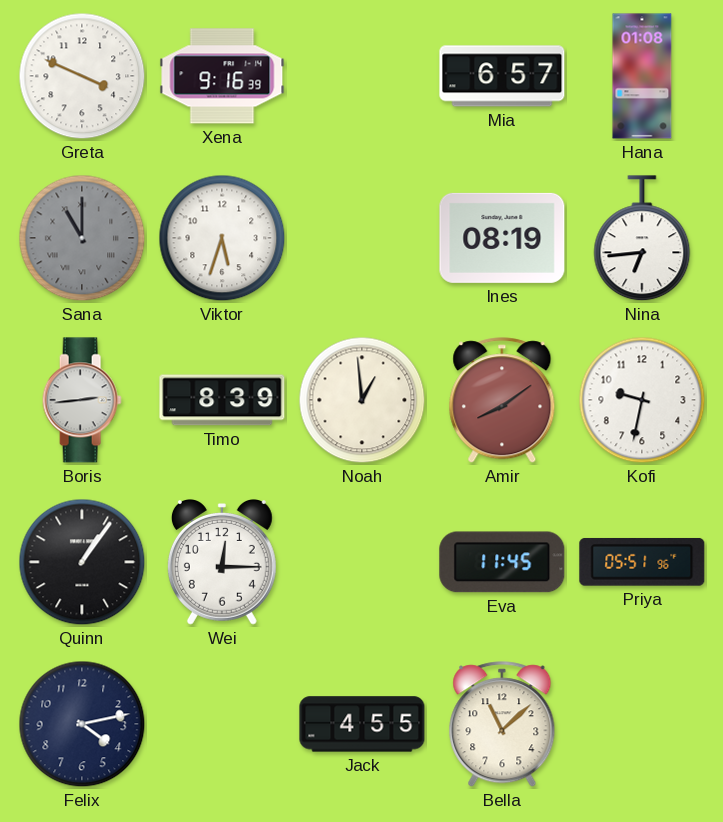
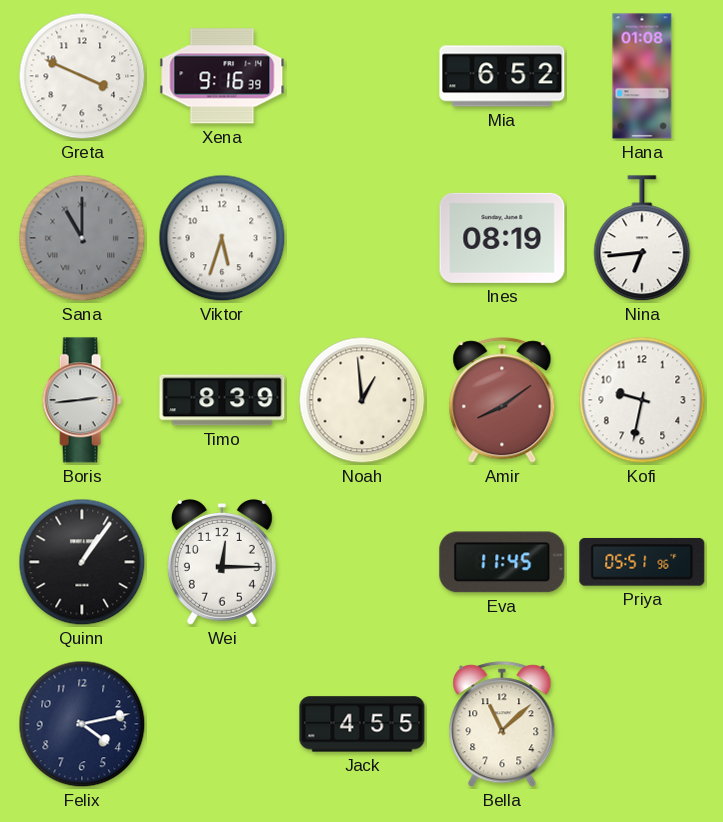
Mia: 6:57 -> 6:52 (502, 76)
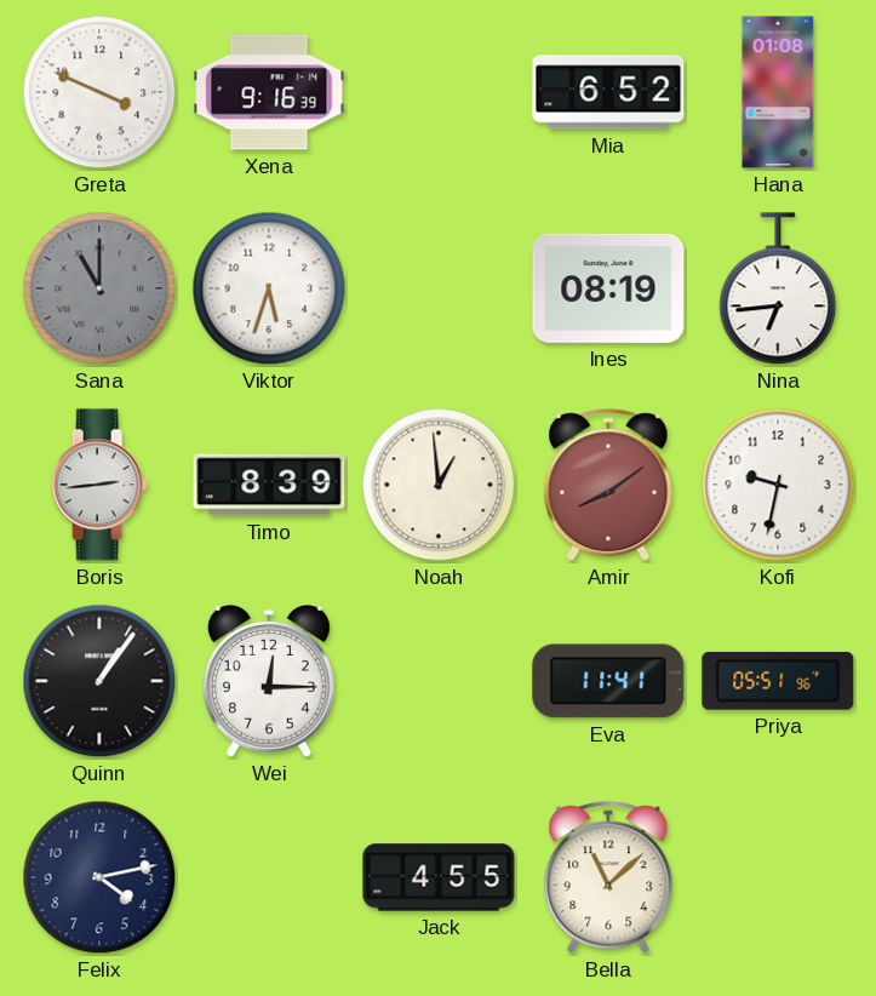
Eva: 11:45 -> 11:41 (608, 681)
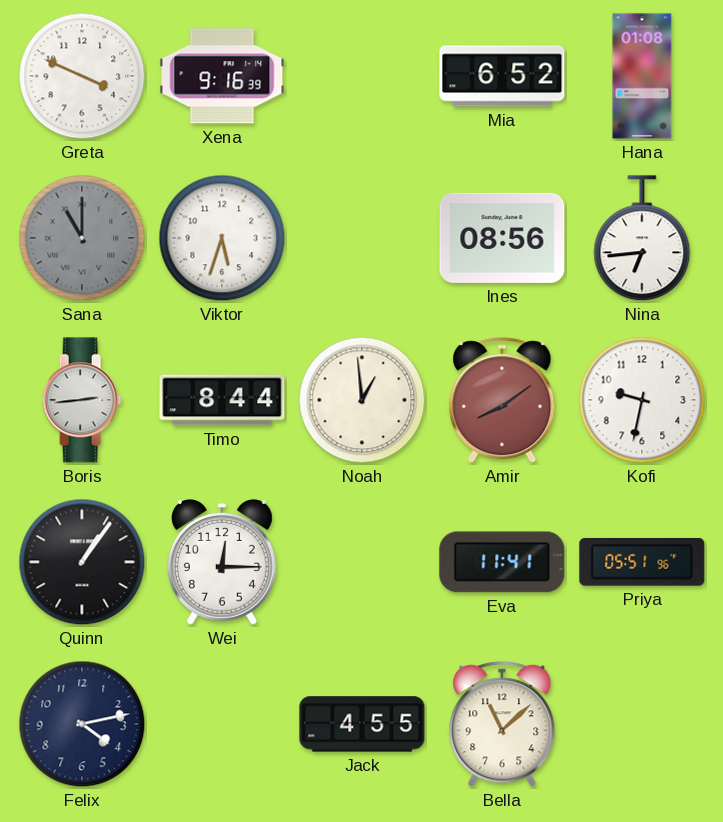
Ines: 08:19 -> 08:56 (502, 238)
Timo: 8:39 -> 8:44 (222, 400)
